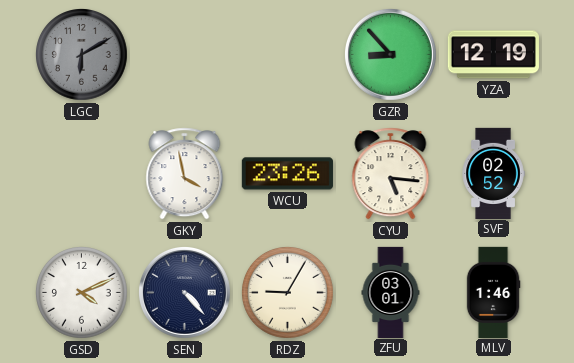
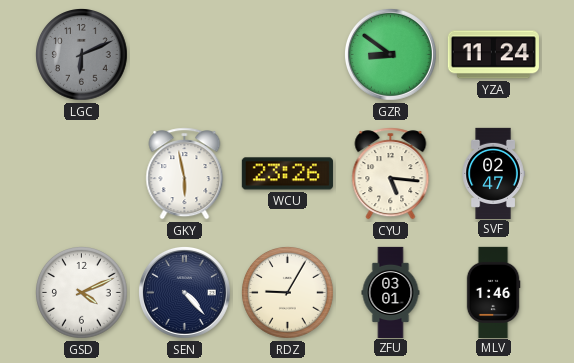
LGC: 6:10 -> 6:11 (82, 55)
GZR: 8:53 -> 8:51 (390, 54)
YZA: 12:19 -> 11:24 (493, 55)
GKY: 3:58 -> 5:58 (185, 174)
SVF: 02:52 -> 02:47 (493, 173)
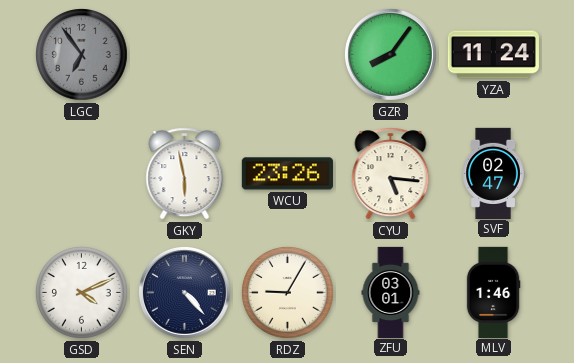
LGC: 6:11 -> 6:54 (82, 55)
GZR: 8:51 -> 8:06 (390, 54)
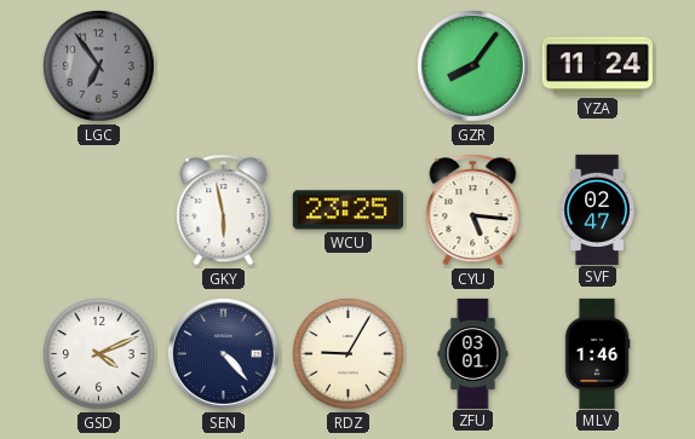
WCU: 23:26 -> 23:25 (347, 210)
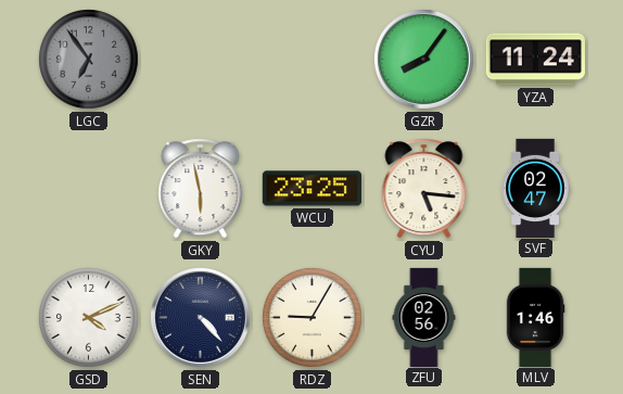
ZFU: 03:01 -> 02:56 (424, 317)
